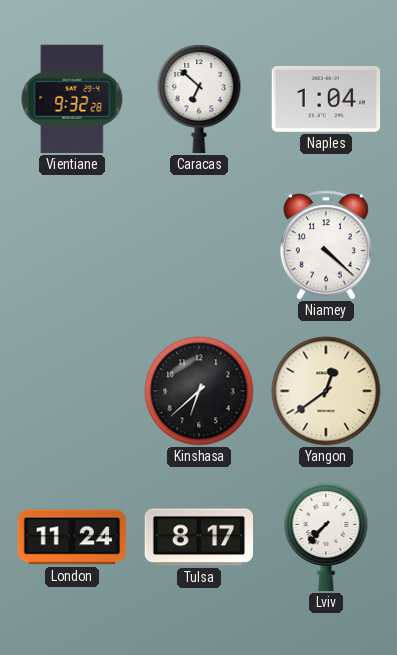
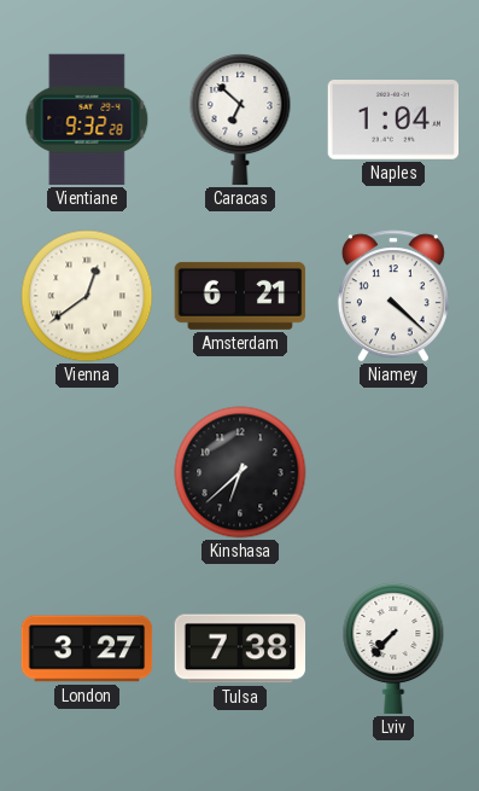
Vienna: none -> 12:39 (87, 296)
Amsterdam: none -> 6:21 (240, 296)
Yangon: 12:39 -> none (326, 391)
London: 11:24 -> 3:27 (87, 648)
Tulsa: 8:17 -> 7:38 (240, 648)
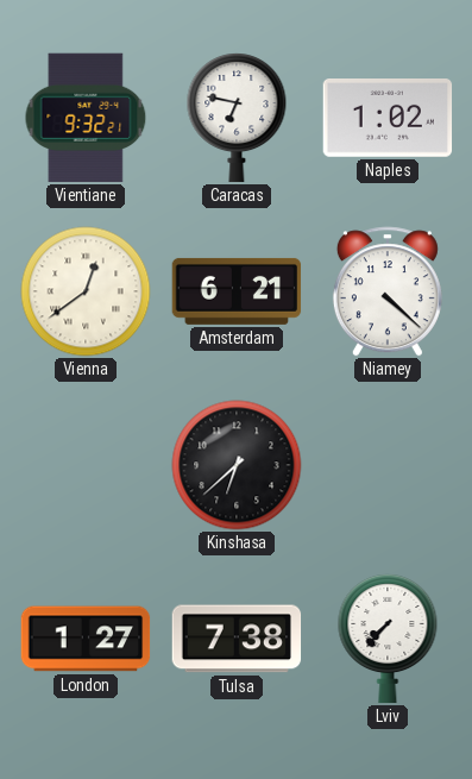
Vientiane: 9:32:28 -> 9:32:21 (86, 118)
Caracas: 6:52 -> 6:47 (237, 119)
Naples: 1:04 -> 1:02 (388, 119)
London: 3:27 -> 1:27 (86, 639)
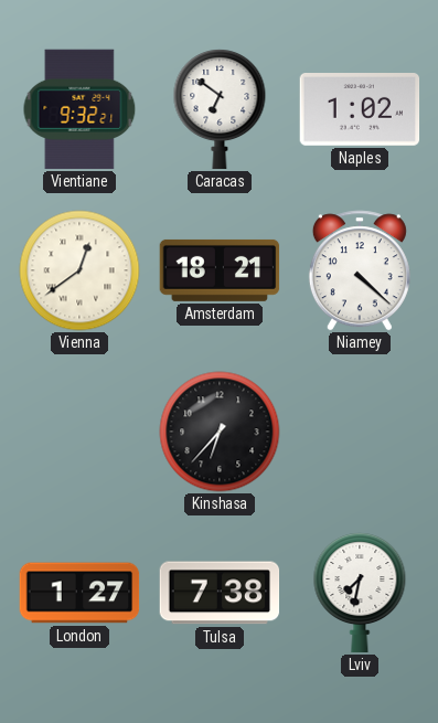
Caracas: 6:47 -> 6:51 (220, 110)
Amsterdam: 6:21 -> 18:21 (220, 270)
Kinshasa: 6:38 -> 6:37 (220, 432)
Lviv: 7:37 -> 7:32 (360, 594)
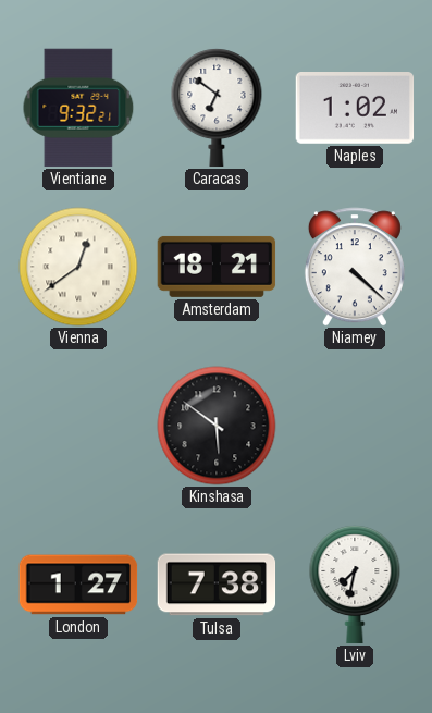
Kinshasa: 6:37 -> 5:51 (217, 426)
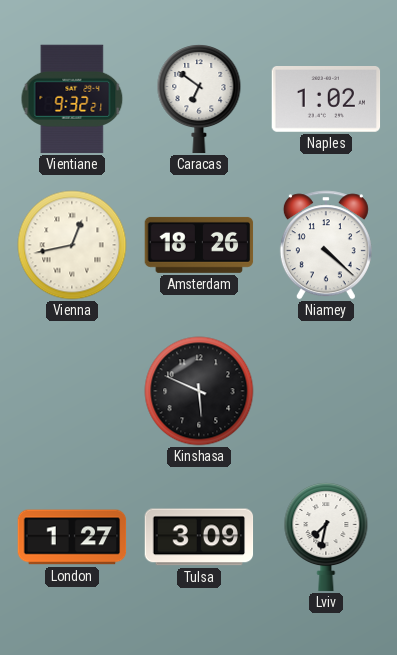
Vienna: 12:39 -> 12:43 (72, 245)
Amsterdam: 18:21 -> 18:26 (199, 245)
Kinshasa: 5:51 -> 5:49 (199, 391)
Tulsa: 7:38 -> 3:09 (199, 537)
